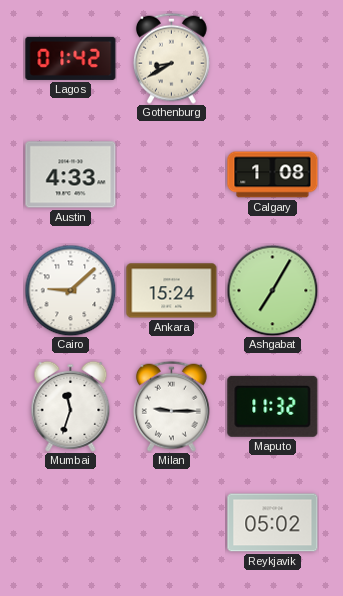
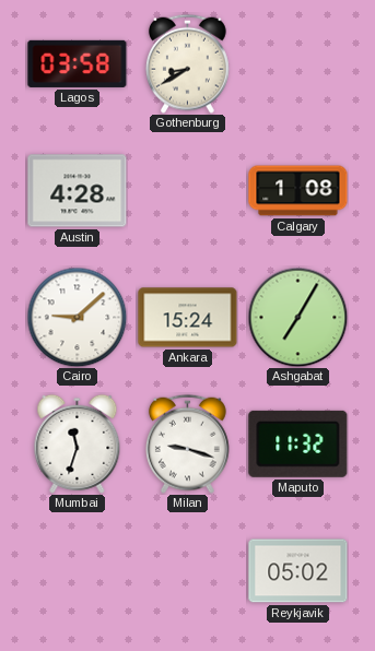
Lagos: 01:42 -> 03:58 (78, 63)
Austin: 4:33 -> 4:28 (78, 191)
Milan: 9:15 -> 9:18 (187, 443)
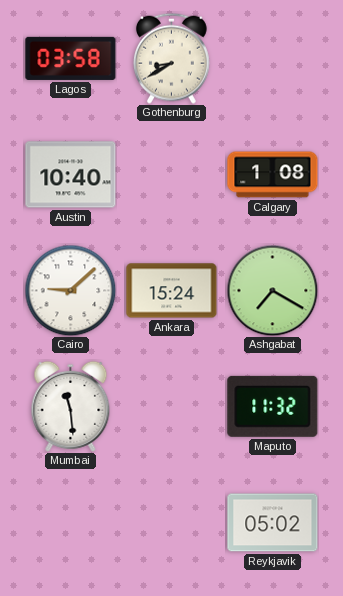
Austin: 4:28 -> 10:40 (71, 175)
Ashgabat: 7:05 -> 7:20 (272, 290)
Mumbai: 11:33 -> 11:29 (71, 406)
Milan: 9:18 -> none (187, 443)
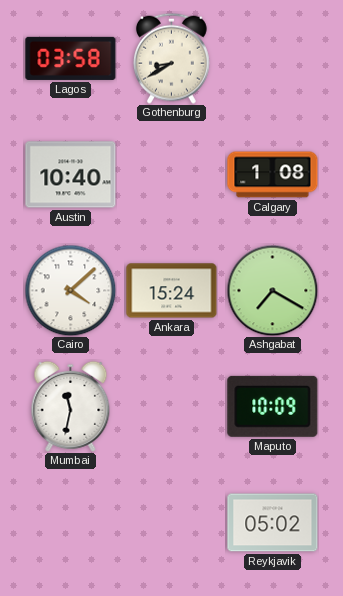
Cairo: 9:08 -> 4:08 (70, 290)
Mumbai: 11:29 -> 11:32 (71, 406)
Maputo: 11:32 -> 10:09 (273, 406)
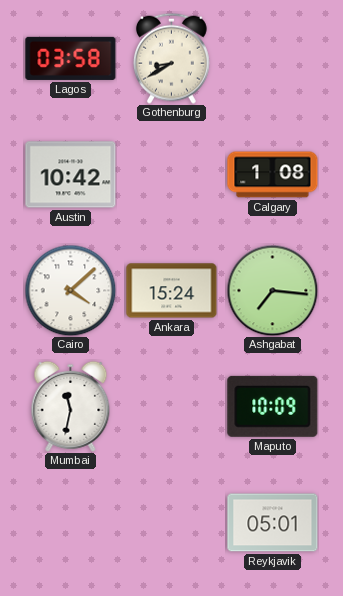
Austin: 10:40 -> 10:42 (71, 175)
Ashgabat: 7:20 -> 7:16 (272, 290)
Reykjavik: 05:02 -> 05:01 (273, 523)
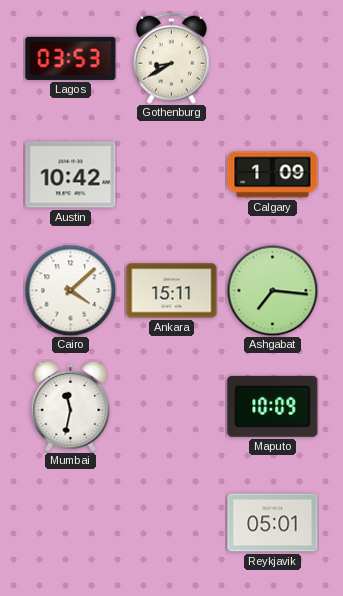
Lagos: 03:58 -> 03:53 (71, 58)
Calgary: 1:08 -> 1:09 (273, 175)
Ankara: 15:24 -> 15:11 (172, 291)
